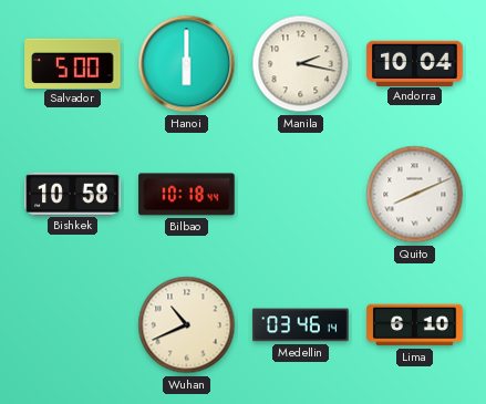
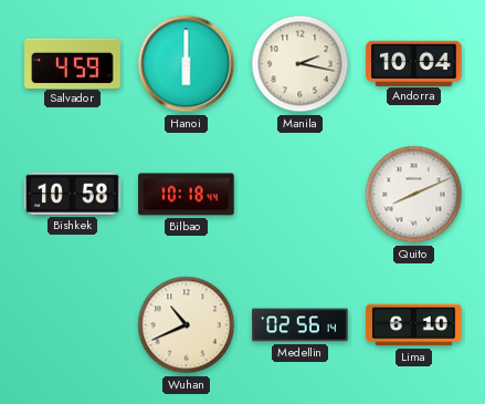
Salvador: 5:00 -> 4:59 (73, 63)
Medellin: 03:46 -> 02:56 (301, 325)
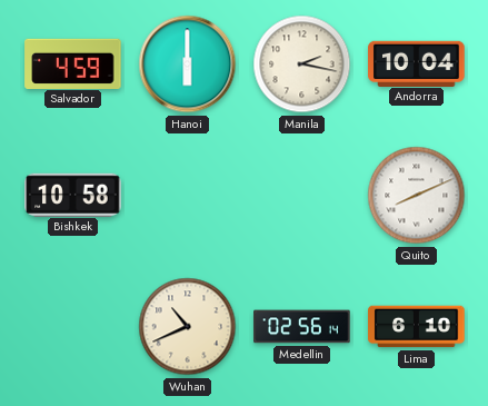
Bilbao: 10:18 -> none (187, 195)
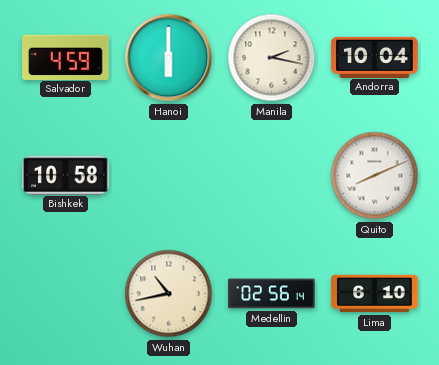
Wuhan: 10:41 -> 10:43 (169, 294)
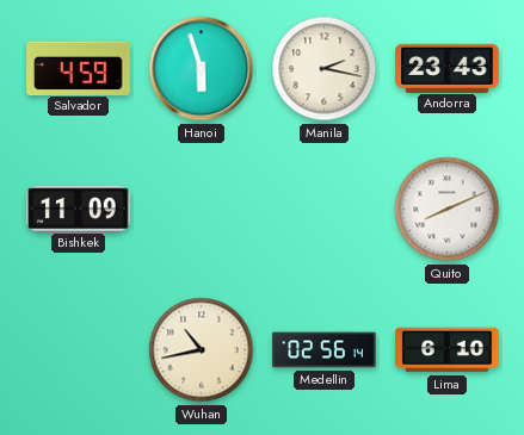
Hanoi: 6:00 -> 5:57 (202, 69)
Andorra: 10:04 -> 23:43 (448, 68)
Bishkek: 10:58 -> 11:09 (79, 209)
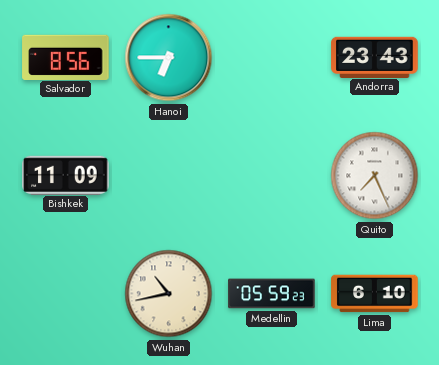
Salvador: 4:59 -> 8:56 (66, 57)
Hanoi: 5:57 -> 6:45 (169, 58)
Manila: 2:17 -> none (325, 69)
Quito: 8:11 -> 7:26 (375, 176)
Medellin: 02:56 -> 05:59 (272, 294)
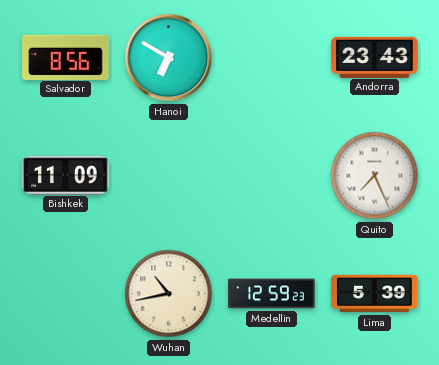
Hanoi: 6:45 -> 6:50 (169, 58)
Medellin: 05:59 -> 12:59 (272, 294)
Lima: 6:10 -> 5:39 (375, 294)
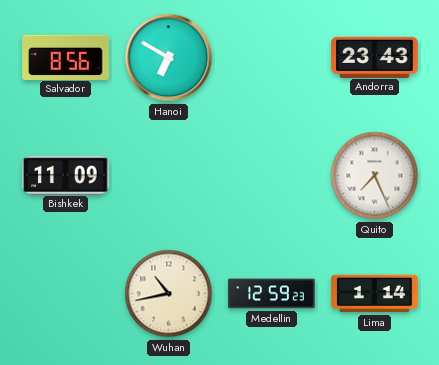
Lima: 5:39 -> 1:14 (375, 294)
